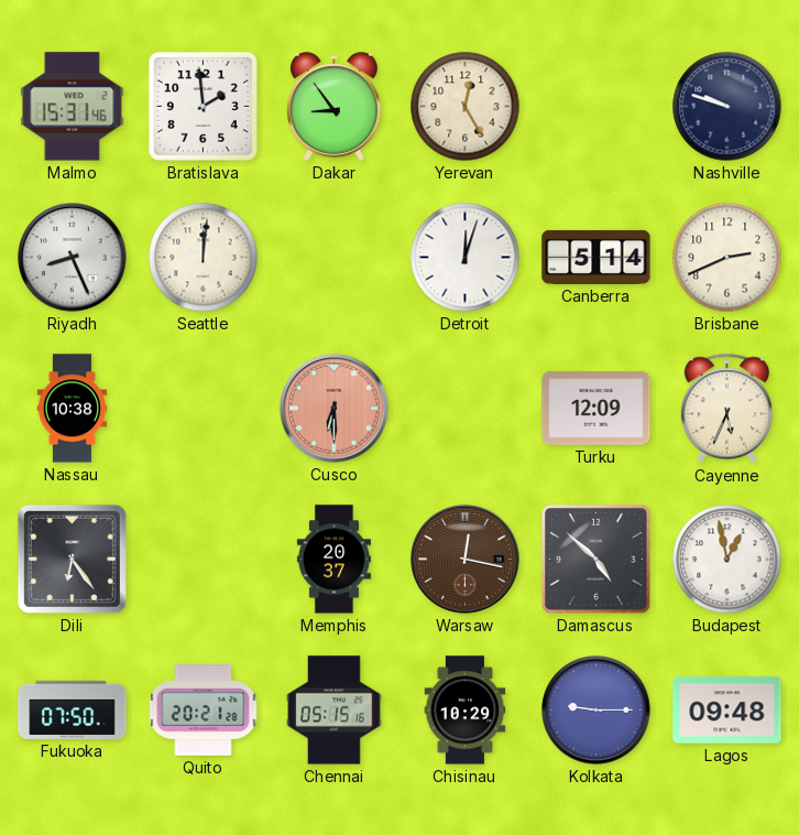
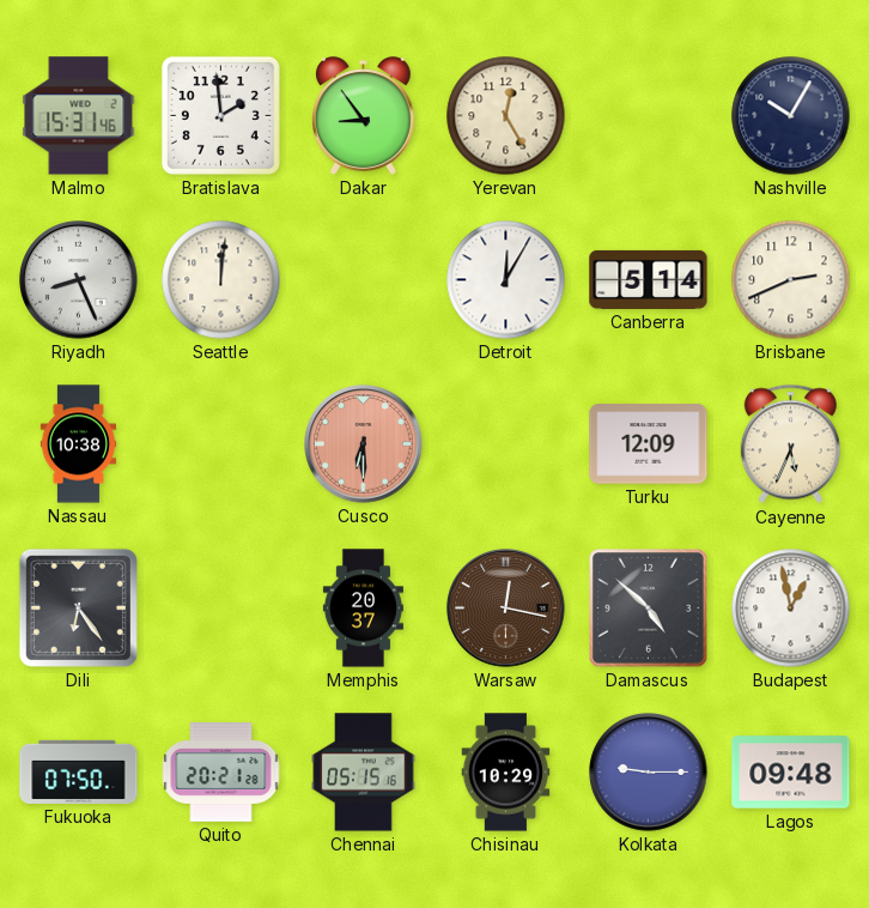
Nashville: 9:48 -> 10:05 (791, 116)
Detroit: 12:03 -> 12:05 (506, 280)
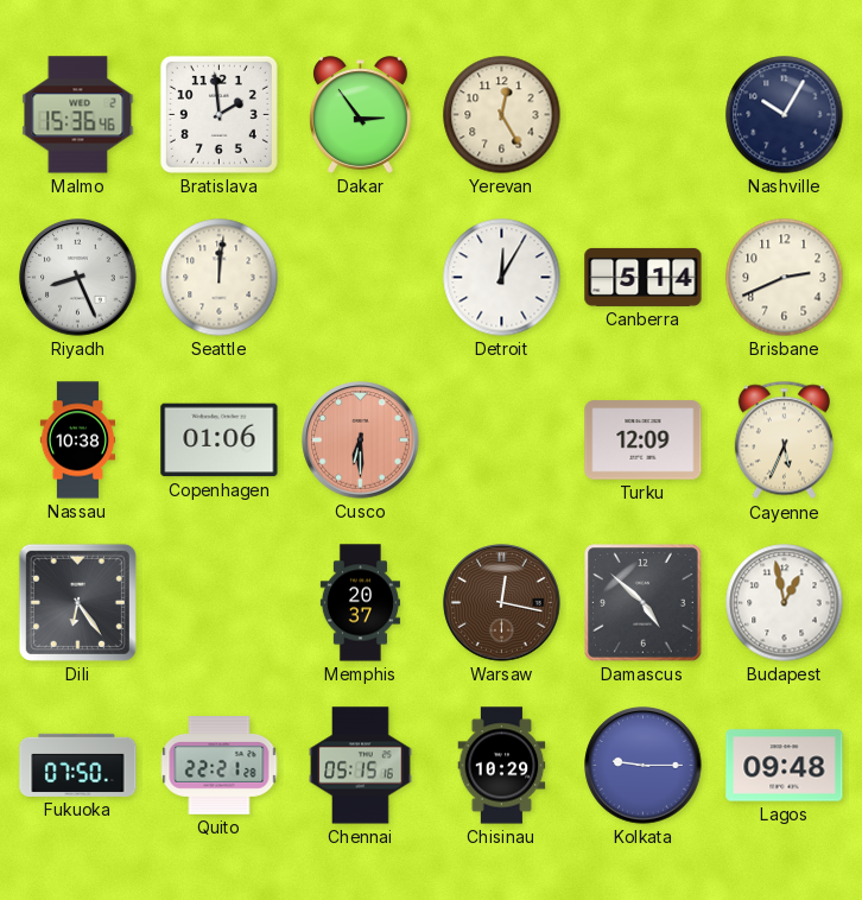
Malmo: 15:31 -> 15:36 (78, 115)
Dakar: 8:54 -> 2:54 (360, 115)
Copenhagen: none -> 01:06 (220, 441)
Quito: 20:21 -> 22:21 (220, 766)
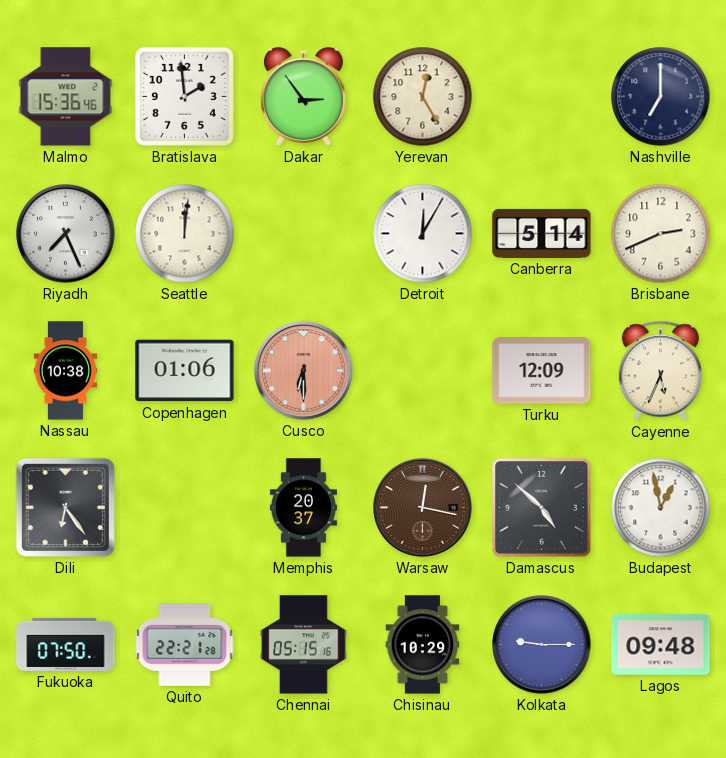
Nashville: 10:05 -> 7:00 (661, 97)
Riyadh: 8:26 -> 7:26 (66, 234)
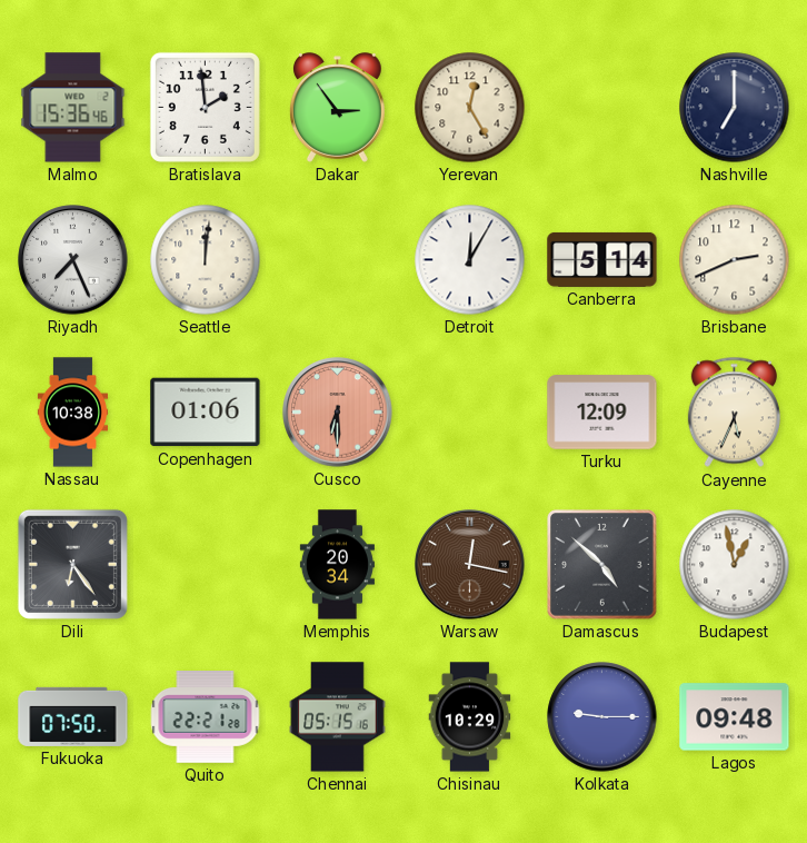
Memphis: 20:37 -> 20:34 (337, 565)
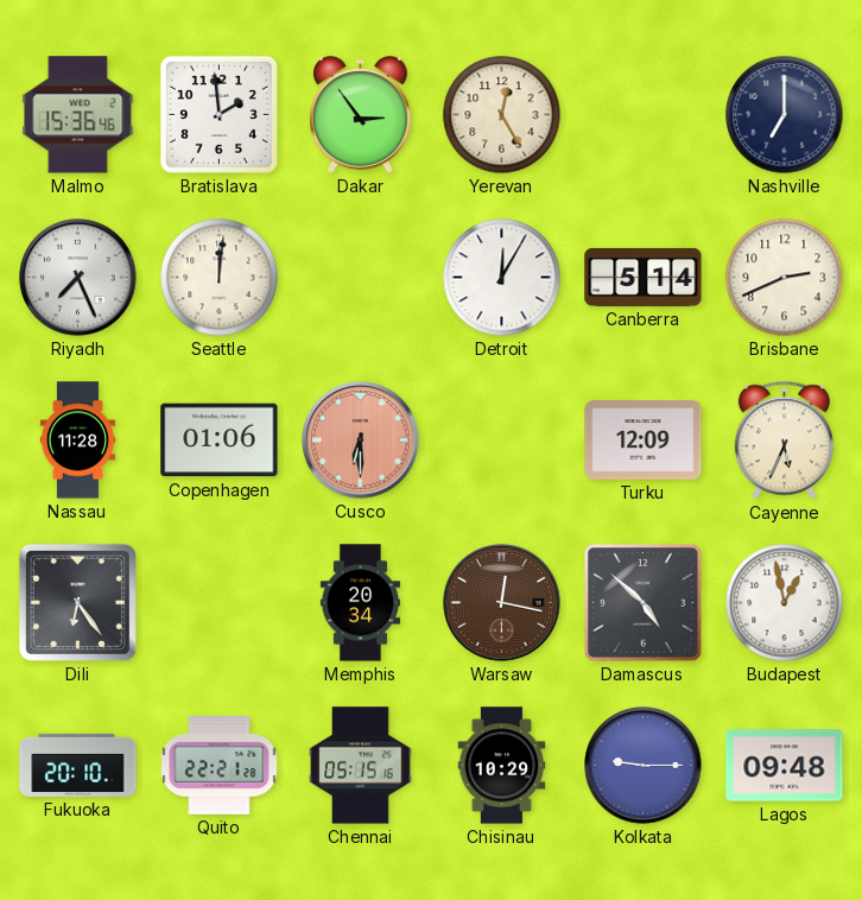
Nassau: 10:38 -> 11:28 (78, 441)
Fukuoka: 07:50 -> 20:10 (78, 765)
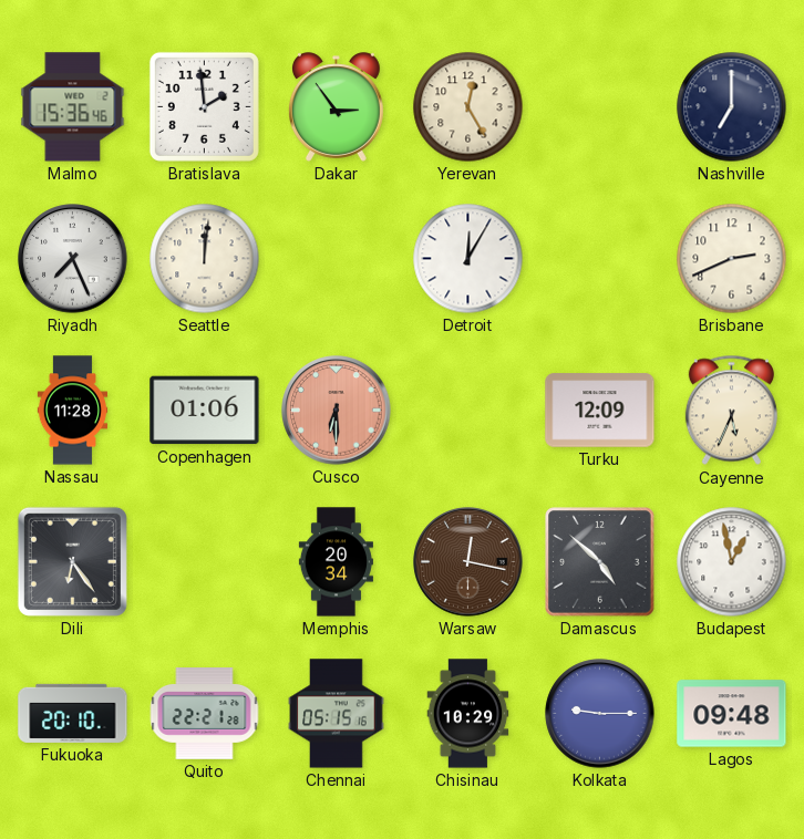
Canberra: 5:14 -> none (644, 277)
